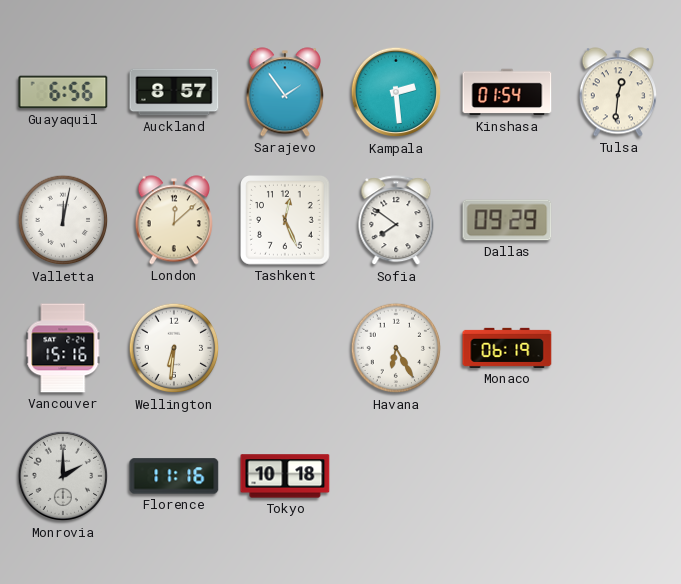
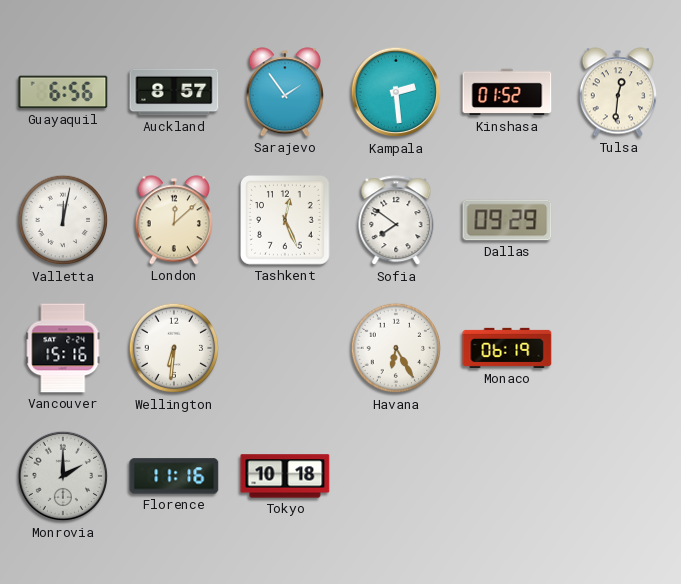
Kinshasa: 01:54 -> 01:52 (507, 92)
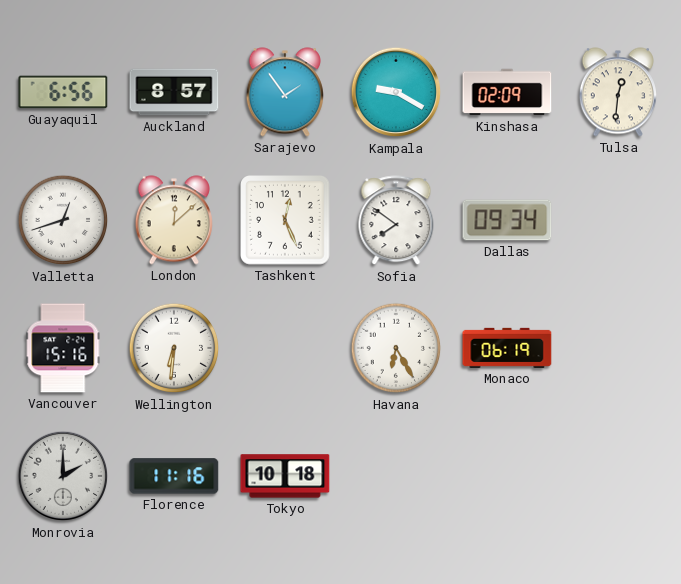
Kampala: 2:29 -> 9:20 (396, 92)
Kinshasa: 01:52 -> 02:09 (507, 92)
Valletta: 12:02 -> 12:42 (63, 220)
Dallas: 09:29 -> 09:34 (507, 220)
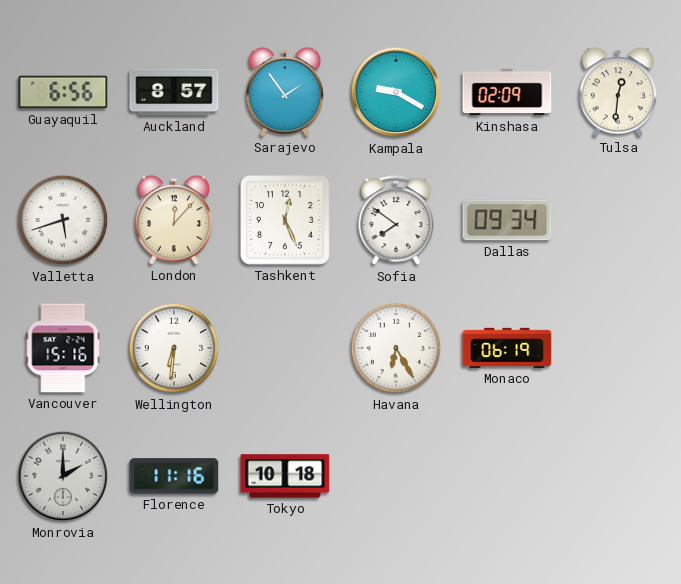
Valletta: 12:42 -> 5:42 (63, 220)
London: 12:08 -> 12:07 (174, 220)
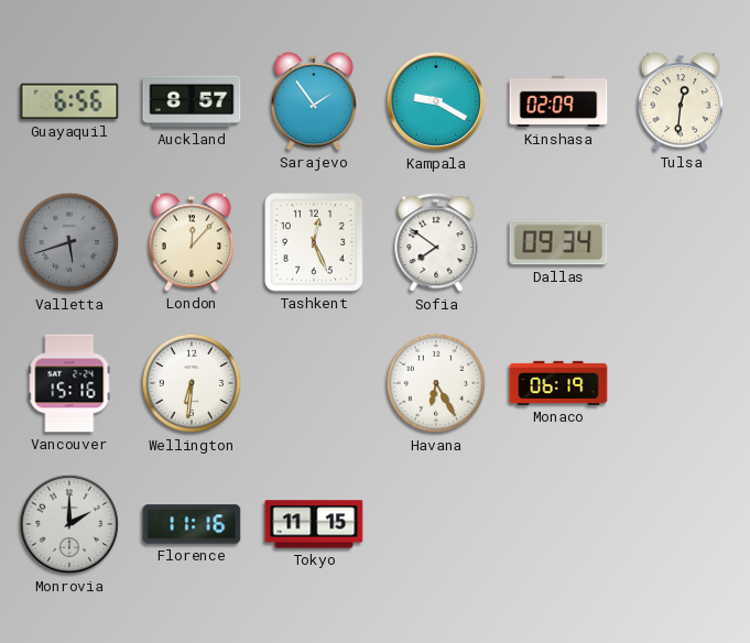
Valletta dial: white -> grey (69, 242)
Tokyo: 10:18 -> 11:15 (314, 524)
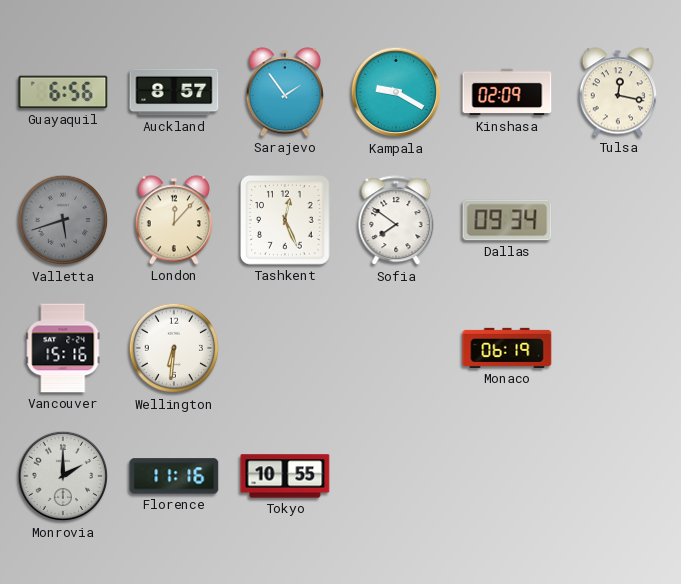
Tulsa: 12:31 -> 12:17 (618, 92)
Havana: 6:25 -> none (436, 383)
Tokyo: 11:15 -> 10:55 (285, 476)
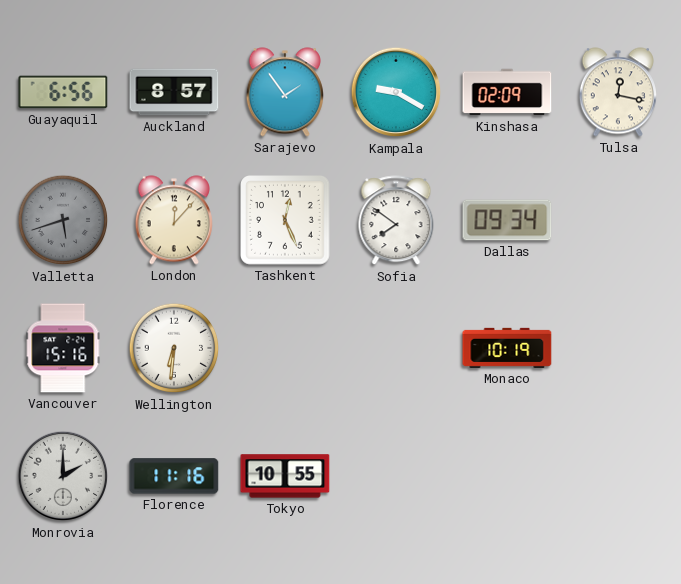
Monaco: 06:19 -> 10:19 (507, 348)
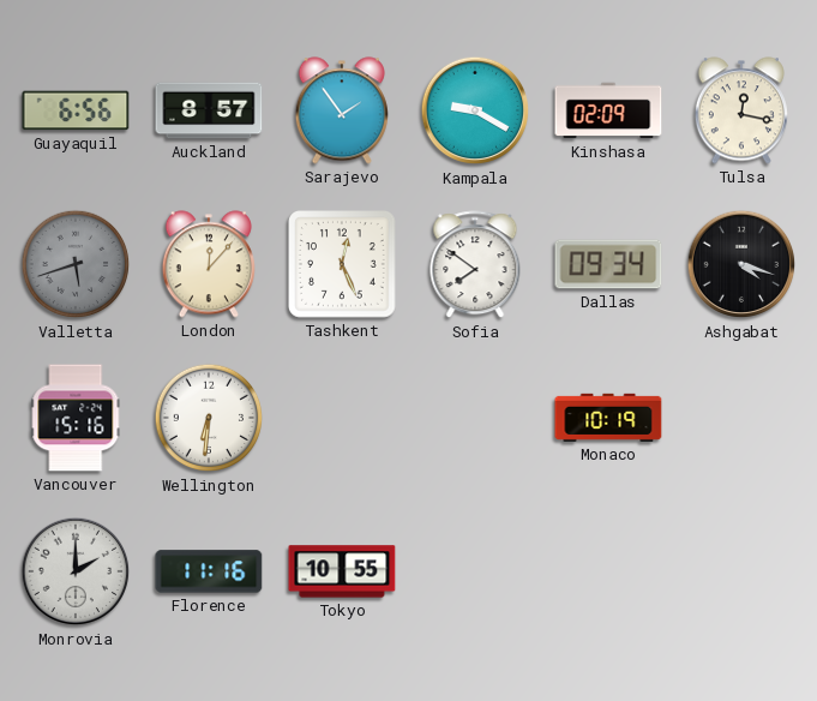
Ashgabat: none -> 4:18 (741, 264)
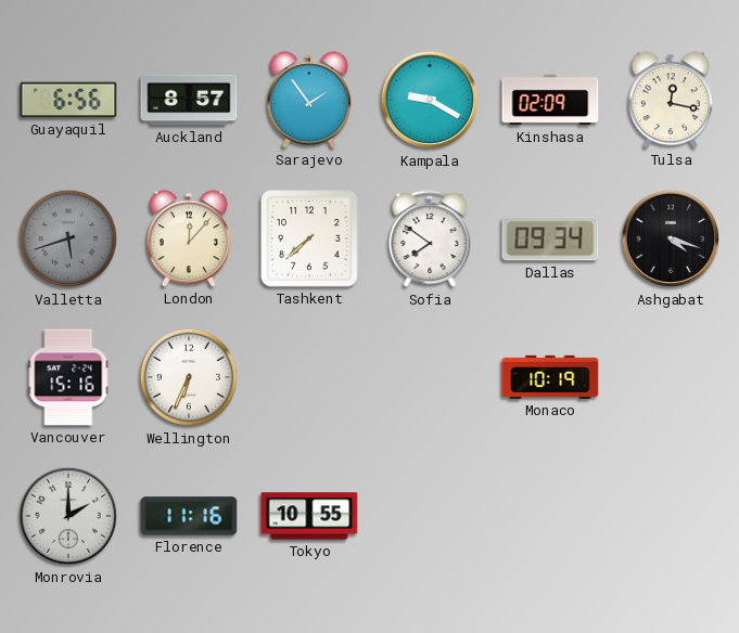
Tashkent: 12:26 -> 7:38 (310, 240)
Wellington: 6:31 -> 6:34 (189, 377)
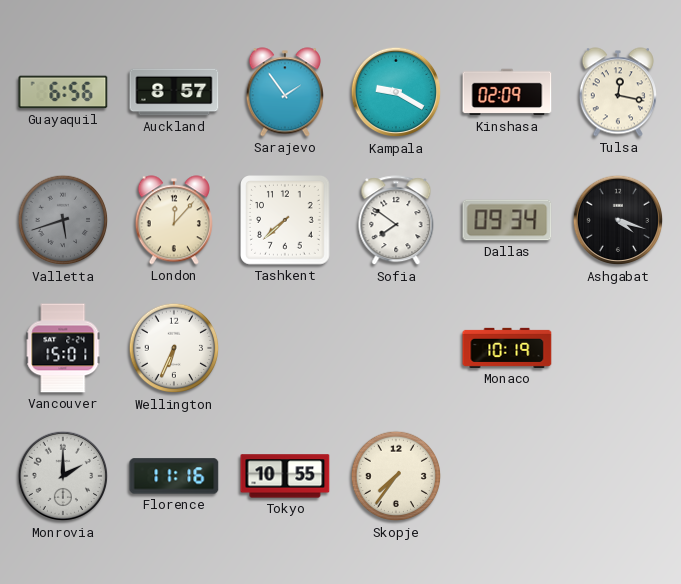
Vancouver: 15:16 -> 15:01 (63, 348)
Skopje: none -> 7:36 (396, 476)
